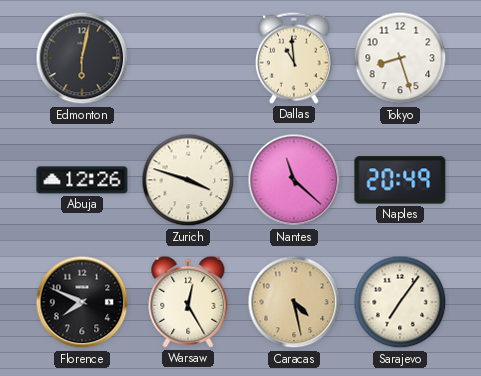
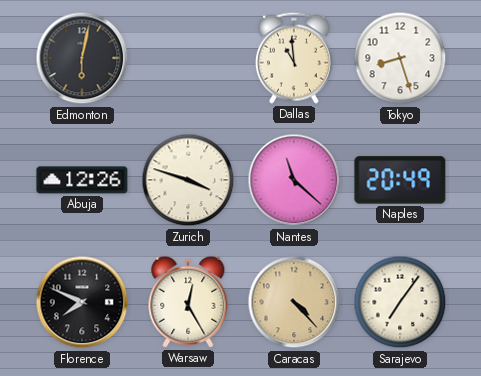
Caracas: 4:28 -> 4:23 (294, 302)
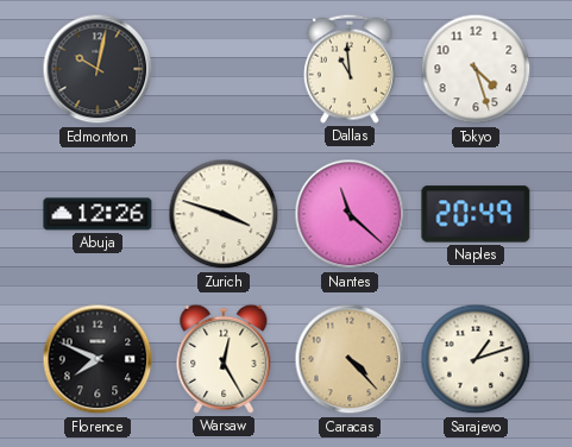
Edmonton: 6:02 -> 10:02 (98, 69)
Tokyo: 8:27 -> 4:27 (476, 69)
Sarajevo: 7:06 -> 1:12 (476, 359)
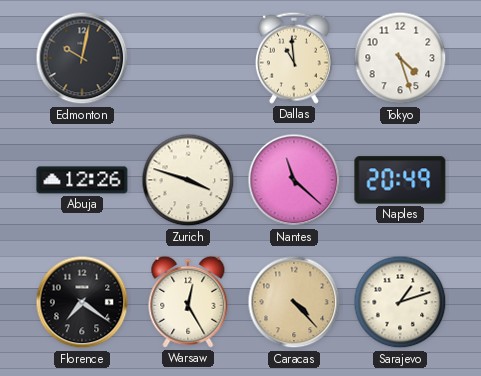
Florence: 7:49 -> 7:21 (82, 302)
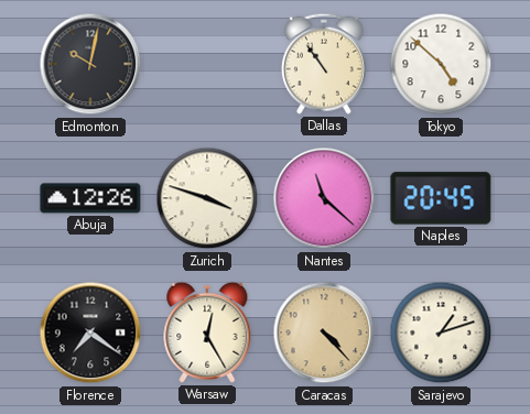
Dallas: 10:59 -> 10:54 (324, 64)
Tokyo: 4:27 -> 4:52 (441, 64)
Naples: 20:49 -> 20:45 (441, 198)
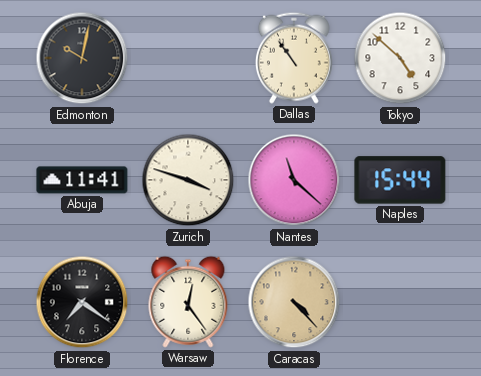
Abuja: 12:26 -> 11:41 (82, 180)
Naples: 20:45 -> 15:44 (400, 180)
Warsaw: 12:25 -> 12:24 (188, 302)
Sarajevo: 1:12 -> none (441, 333)
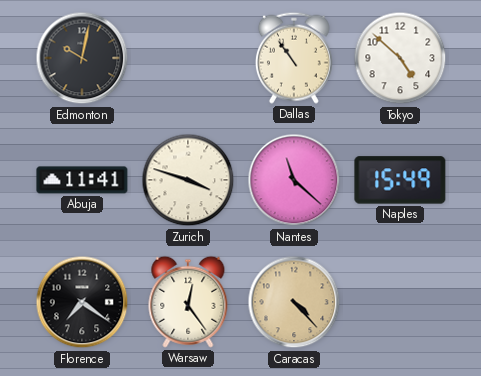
Naples: 15:44 -> 15:49 (400, 180)
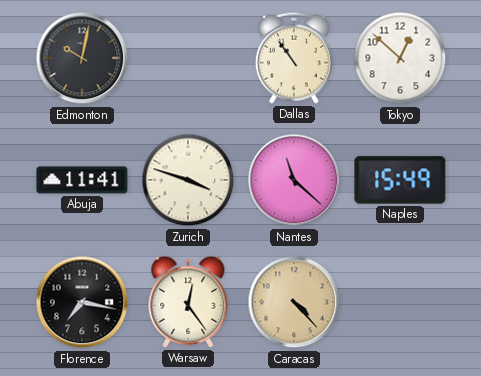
Tokyo: 4:52 -> 12:52 (400, 58)
Florence: 7:21 -> 7:17 (82, 302)
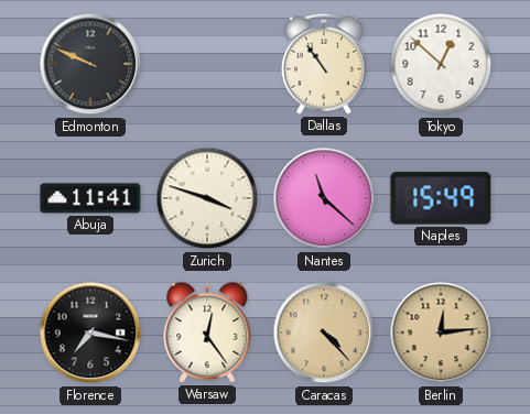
Edmonton: 10:02 -> 9:49 (90, 64)
Berlin: none -> 12:14 (441, 333)
